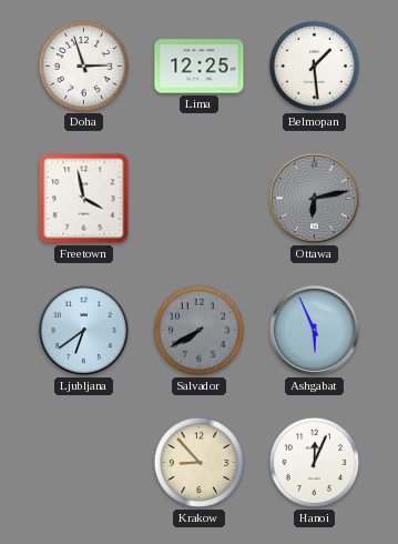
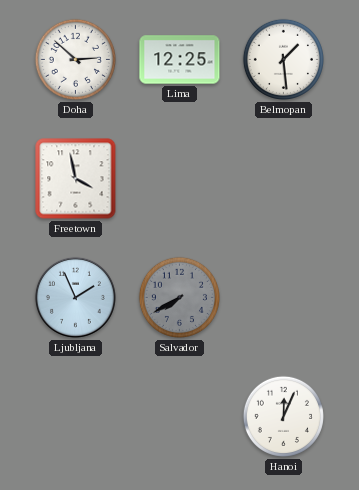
Doha: 2:57 -> 2:52 (75, 59)
Ottawa: 6:13 -> none (314, 198)
Ljubljana: 6:39 -> 1:56 (75, 297)
Ashgabat: 5:56 -> none (314, 330)
Krakow: 8:53 -> none (198, 462)
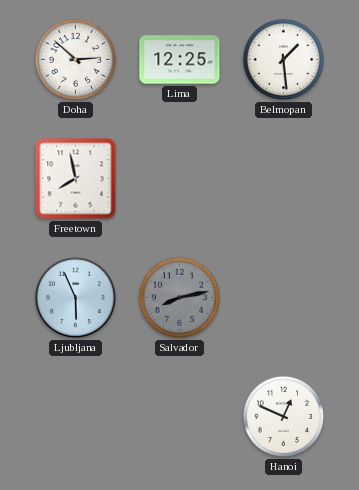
Freetown: 3:58 -> 7:58 (76, 179)
Ljubljana: 1:56 -> 5:56 (75, 297)
Salvador: 7:40 -> 8:13 (179, 297)
Hanoi: 12:04 -> 12:49 (283, 416)
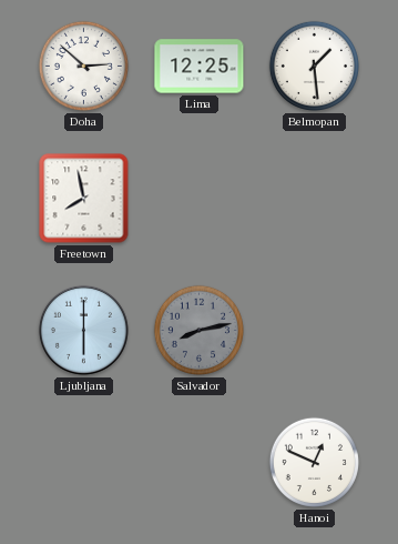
Ljubljana: 5:56 -> 6:00 (83, 330)
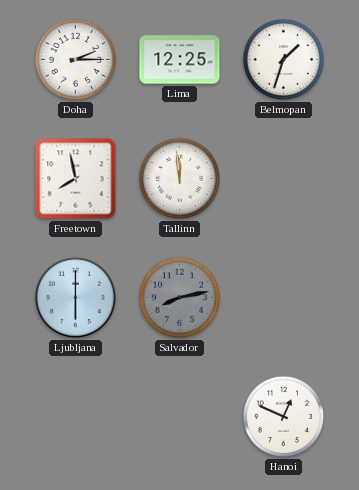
Doha: 2:52 -> 2:15 (75, 59)
Belmopan: 1:29 -> 1:33 (283, 59)
Tallinn: none -> 11:59 (179, 178)
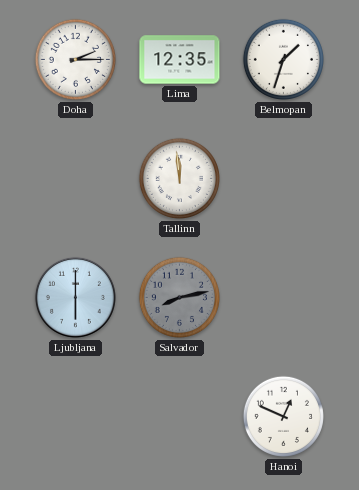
Lima: 12:25 -> 12:35 (180, 60)
Freetown: 7:58 -> none (76, 179)
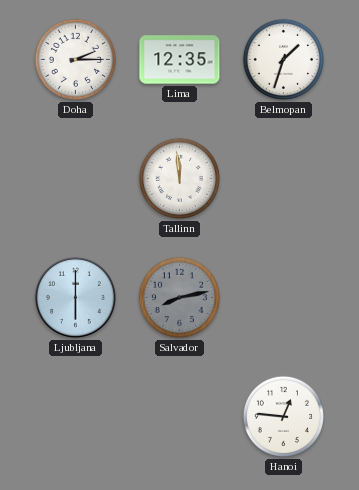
Hanoi: 12:49 -> 12:46 (283, 416)
